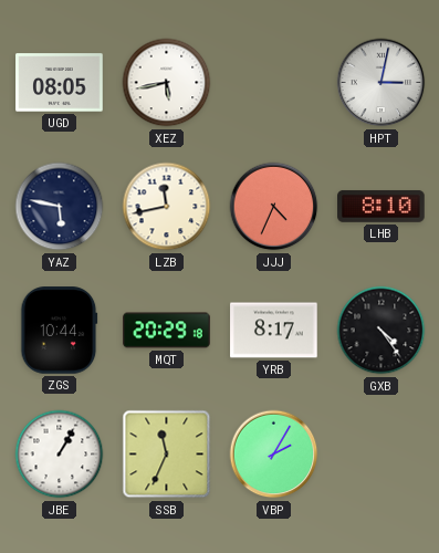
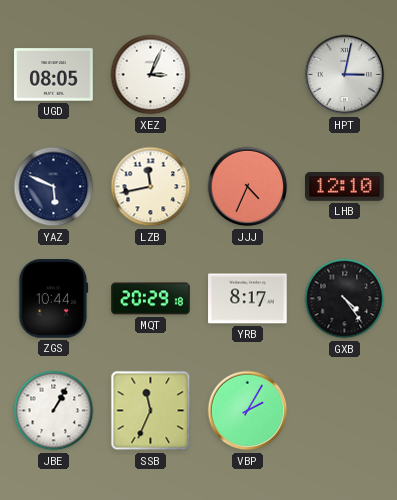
XEZ: 5:43 -> 3:04 (151, 75)
YAZ: 5:47 -> 5:49 (54, 187)
LHB: 8:10 -> 12:10 (345, 186)
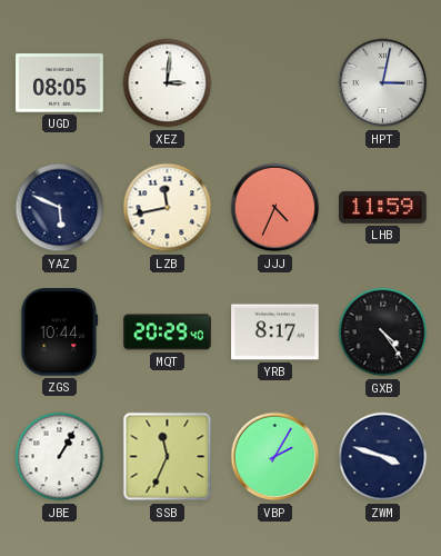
XEZ: 3:04 -> 3:01 (168, 83)
LHB: 12:10 -> 11:59 (383, 207)
MQT: 20:29:18 -> 20:29:40 (168, 332)
ZWM: none -> 3:48 (383, 457)
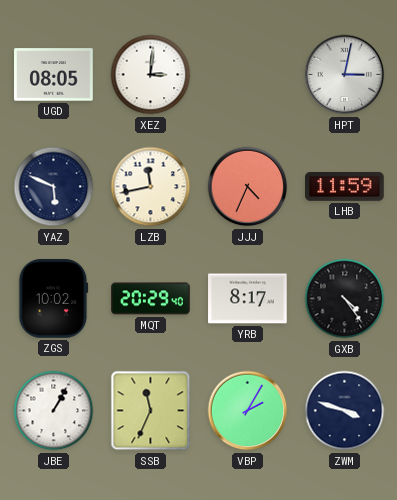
ZGS: 10:44 -> 10:02 (54, 299)
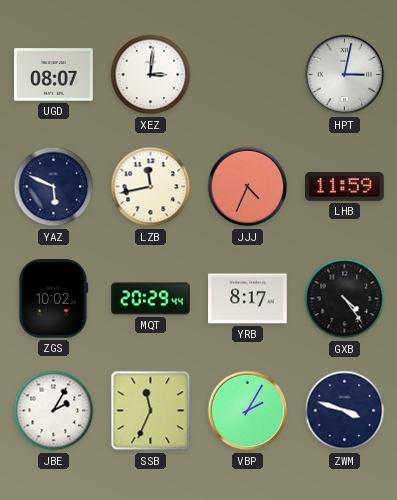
UGD: 08:05 -> 08:07 (54, 75)
MQT: 20:29:40 -> 20:29:44 (151, 299)
JBE: 1:05 -> 2:05 (54, 411)
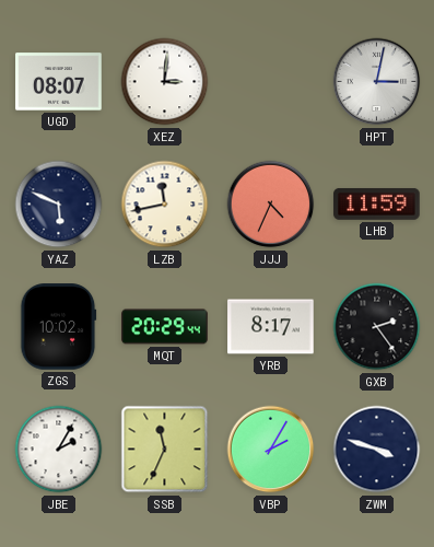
GXB: 4:24 -> 2:24 (377, 327)
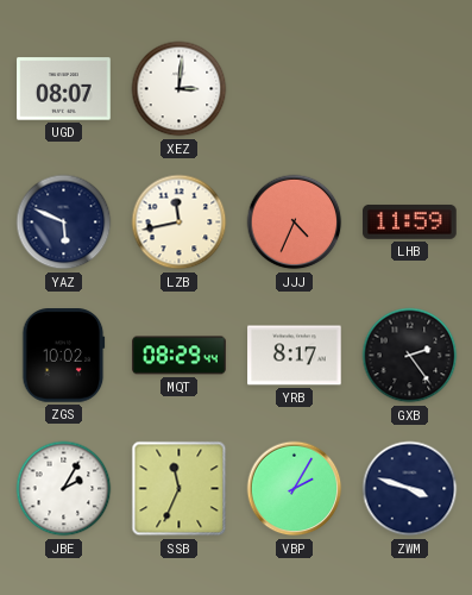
HPT: 3:02 -> none (377, 82)
MQT: 20:29 -> 08:29 (180, 356)
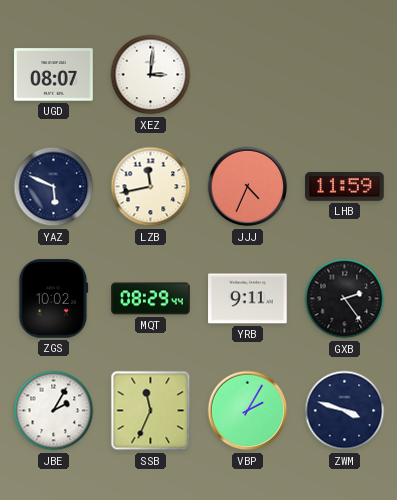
YRB: 8:17 -> 9:11 (248, 299)
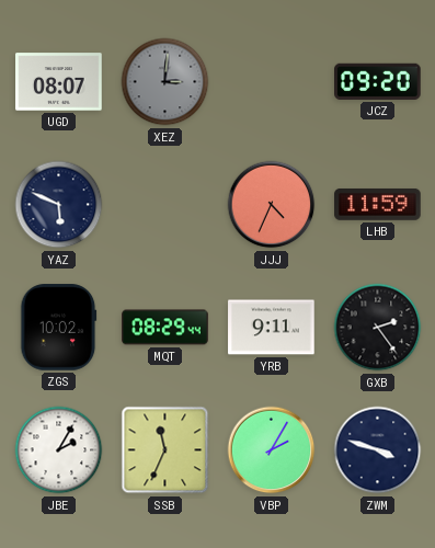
XEZ dial: white -> grey (165, 82)
JCZ: none -> 09:20 (378, 81)
LZB: 11:43 -> none (151, 187)
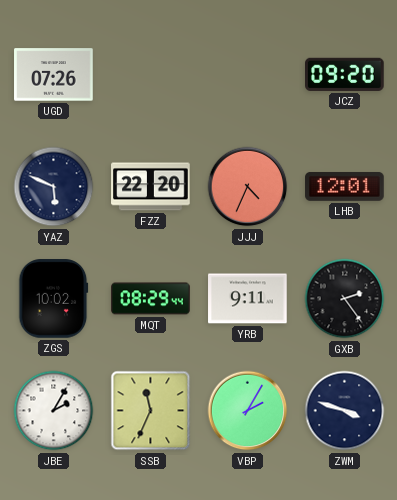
UGD: 08:07 -> 07:26 (54, 75)
XEZ: 3:01 -> none (165, 82)
FZZ: none -> 22:20 (151, 187)
LHB: 11:59 -> 12:01 (345, 186)
